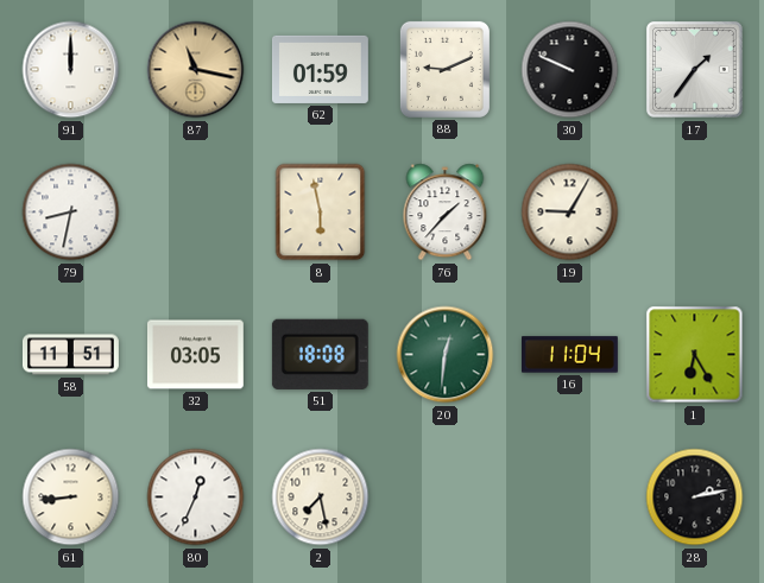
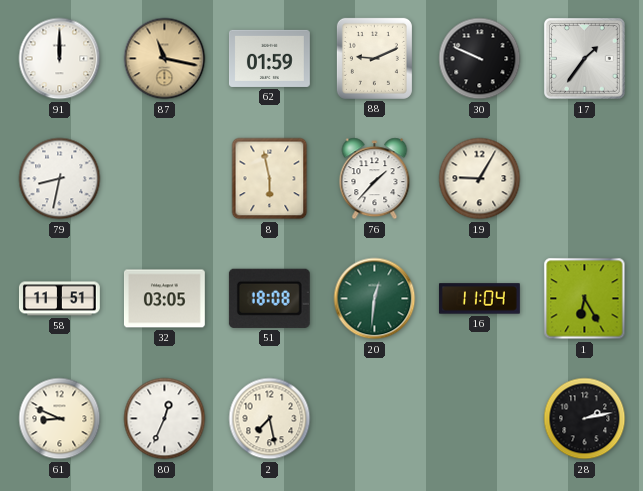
61: 8:44 -> 8:49 (60, 419)
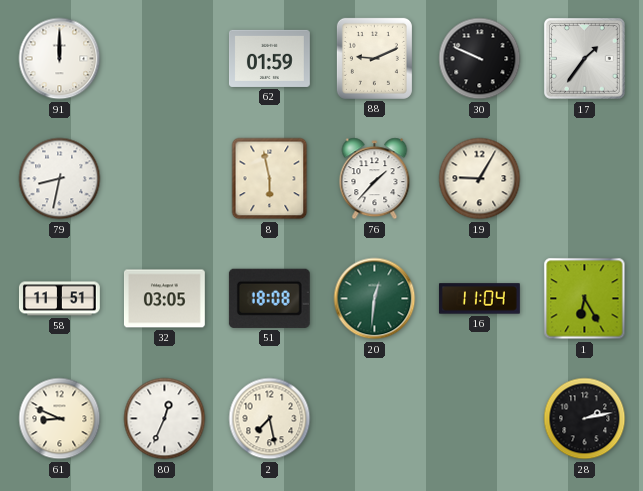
87: 11:17 -> none (165, 59)
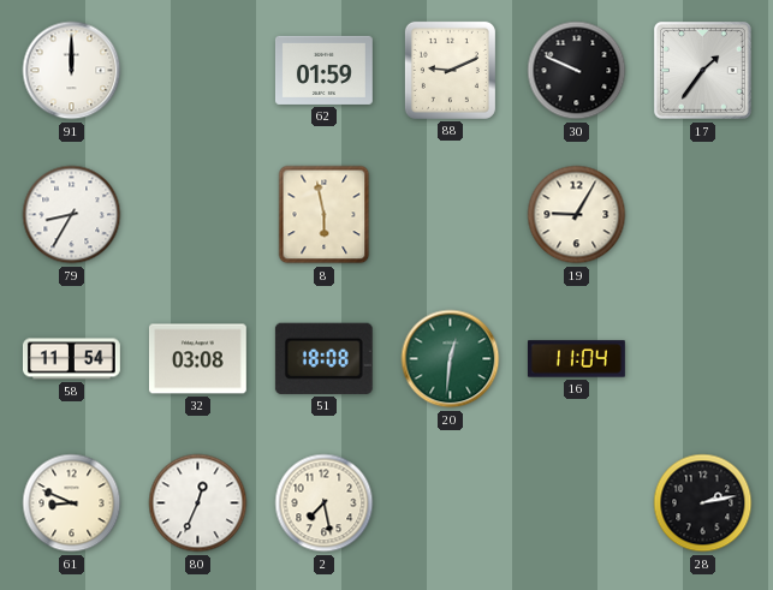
79: 8:32 -> 8:35 (72, 215)
76: 1:37 -> none (375, 179)
58: 11:51 -> 11:54 (71, 359)
32: 03:05 -> 03:08 (197, 359)
1: 6:25 -> none (585, 299)
